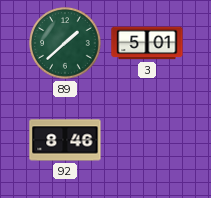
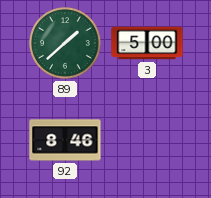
3: 5:01 -> 5:00 (147, 43)
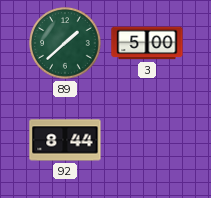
92: 8:46 -> 8:44 (65, 140)
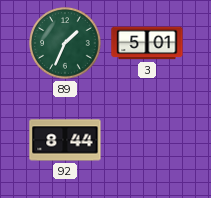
89: 1:38 -> 1:34 (65, 43)
3: 5:00 -> 5:01 (147, 43)
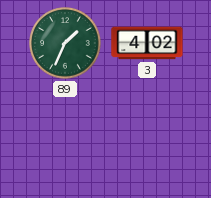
3: 5:01 -> 4:02 (147, 43)
92: 8:44 -> none (65, 140)
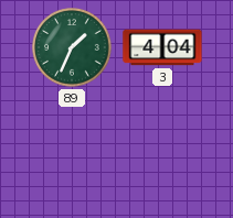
3: 4:02 -> 4:04 (162, 47)
